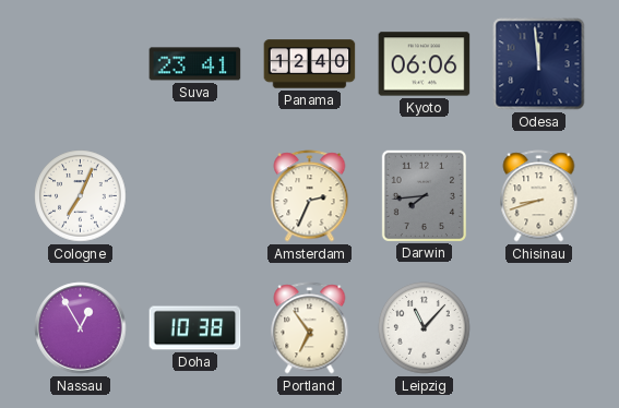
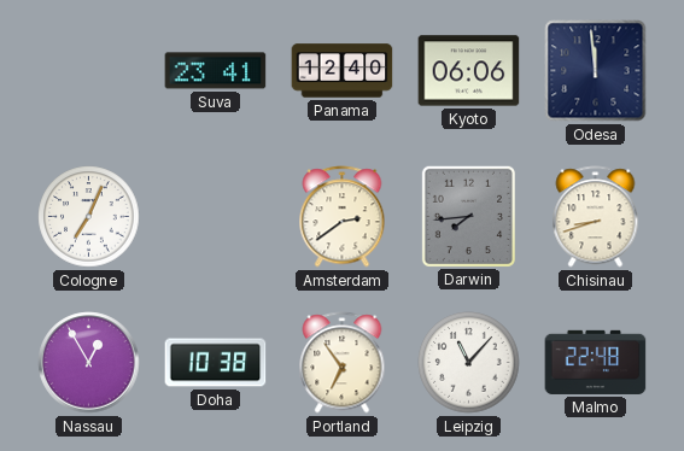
Amsterdam: 2:34 -> 2:39 (343, 217)
Malmo: none -> 22:48 (596, 362)
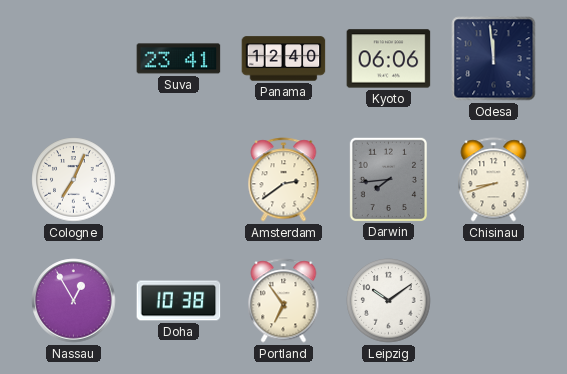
Leipzig: 11:07 -> 10:09 (389, 301)
Malmo: 22:48 -> none (596, 362)
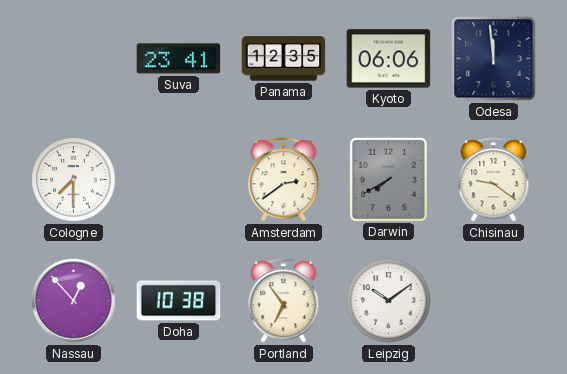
Panama: 12:40 -> 12:35 (284, 59)
Cologne: 7:04 -> 7:30 (74, 180)
Darwin: 7:44 -> 7:40 (388, 179)
Chisinau: 8:42 -> 9:21 (494, 180)
Nassau: 12:55 -> 12:53 (74, 301)
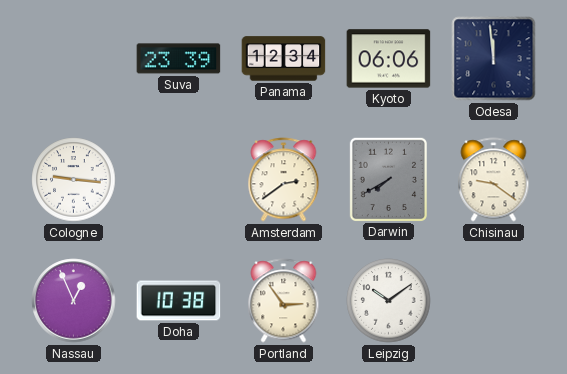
Suva: 23:41 -> 23:39 (179, 59)
Panama: 12:35 -> 12:34 (284, 59)
Cologne: 7:30 -> 9:16 (74, 180)
Nassau: 12:53 -> 12:56 (74, 301)
Portland: 6:54 -> 2:54 (284, 301)
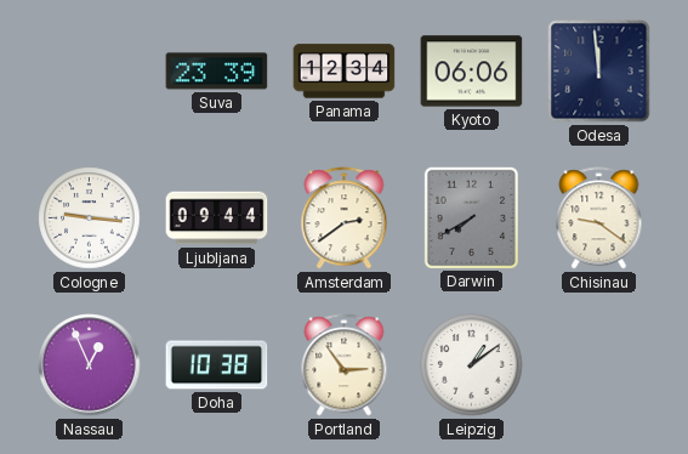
Ljubljana: none -> 09:44 (217, 219)
Leipzig: 10:09 -> 1:09 (472, 365)
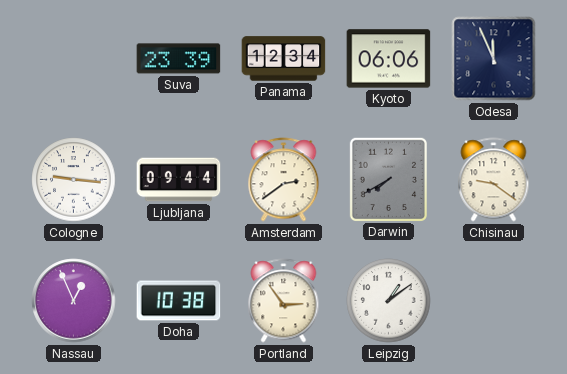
Odesa: 11:59 -> 11:56 (494, 59)
